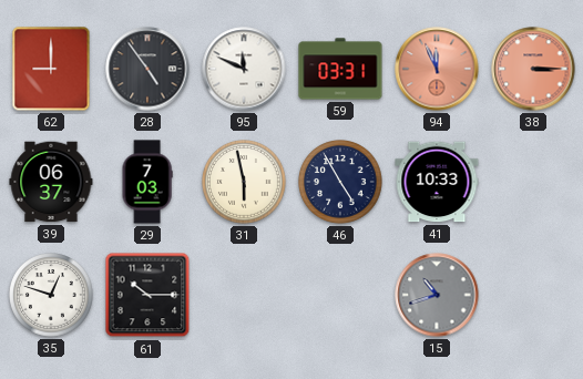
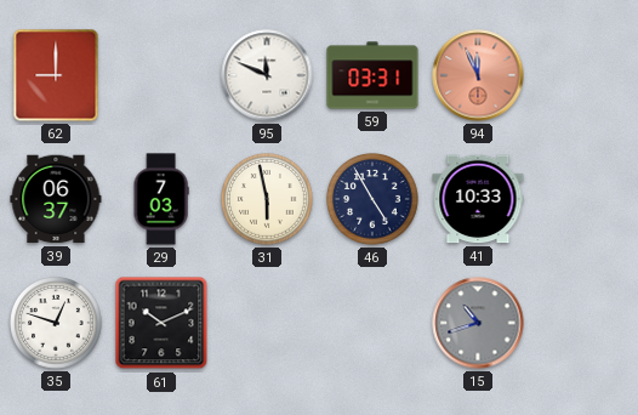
28: 4:54 -> none (147, 69)
38: 3:15 -> none (533, 69)
61: 10:15 -> 10:11 (161, 323)
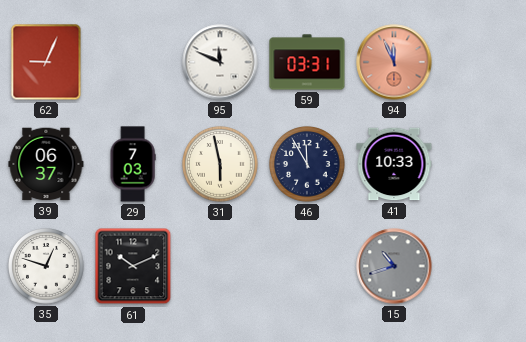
62: 9:00 -> 9:04 (46, 62)
46: 4:55 -> 11:55 (308, 165)
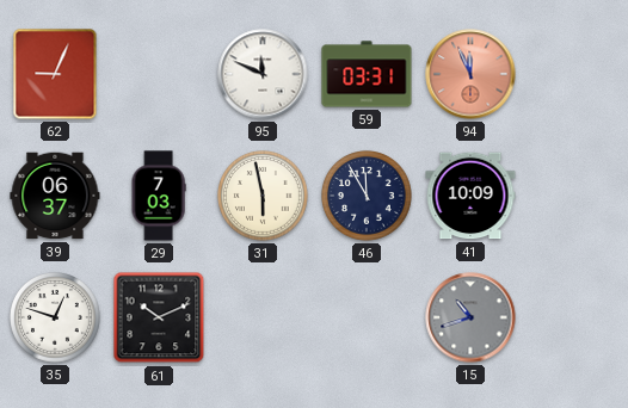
41: 10:33 -> 10:09 (470, 196)
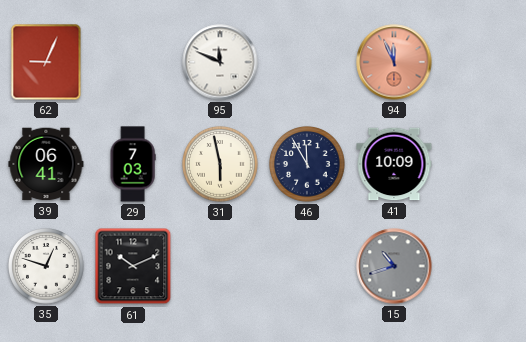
59: 03:31 -> none (367, 74)
39: 06:37 -> 06:41 (46, 164)
